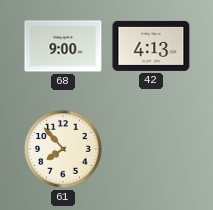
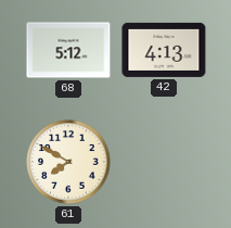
68: 9:00 -> 5:12 (68, 50)
61: 7:53 -> 7:50 (68, 162)
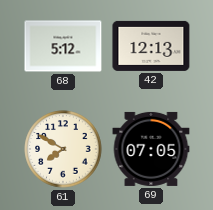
42: 4:13 -> 12:13 (151, 46)
69: none -> 07:05 (151, 149)
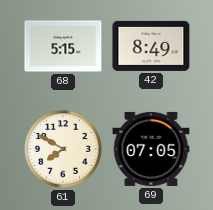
68: 5:12 -> 5:15 (63, 46)
42: 12:13 -> 8:49 (151, 46)
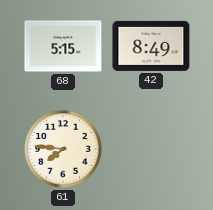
61: 7:50 -> 7:46 (63, 149)
69: 07:05 -> none (151, 149)
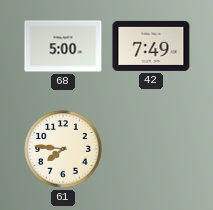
68: 5:15 -> 5:00 (63, 46)
42: 8:49 -> 7:49 (151, 46)
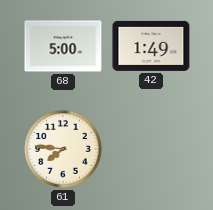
42: 7:49 -> 1:49 (151, 46)
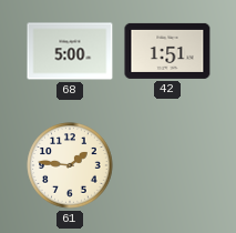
42: 1:49 -> 1:51 (167, 51)
61: 7:46 -> 1:46 (70, 165)
